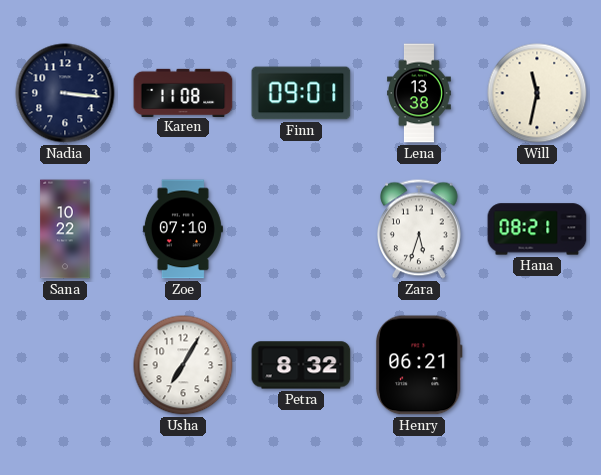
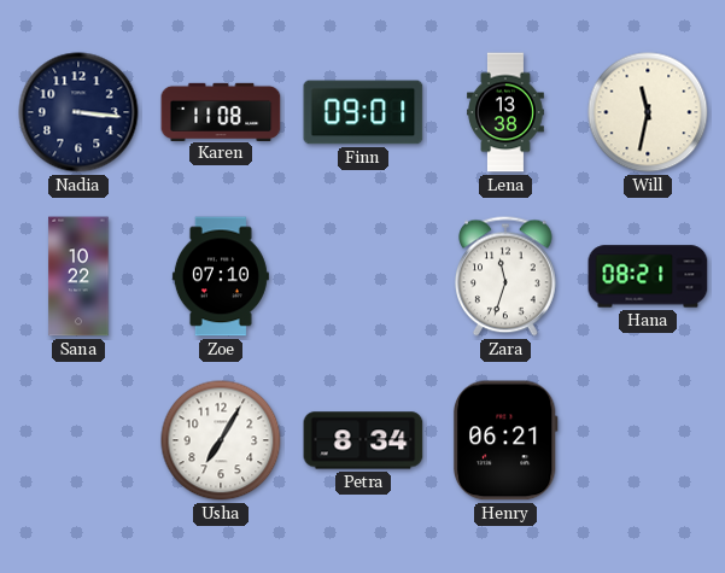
Zara: 5:33 -> 11:33 (507, 276)
Petra: 8:32 -> 8:34 (363, 440)
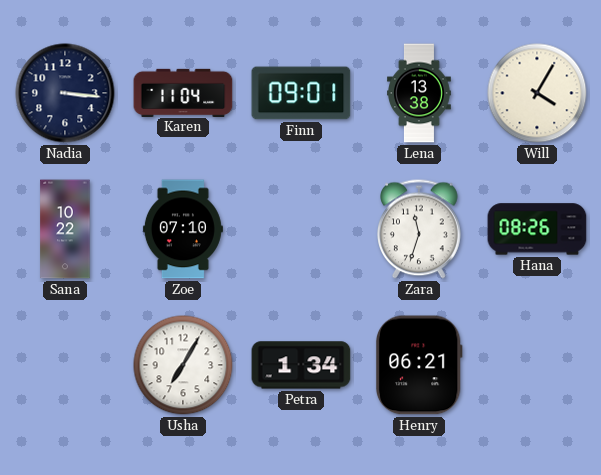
Karen: 11:08 -> 11:04 (183, 92)
Will: 11:32 -> 4:05 (537, 93)
Hana: 08:21 -> 08:26 (537, 229)
Petra: 8:34 -> 1:34 (301, 365)
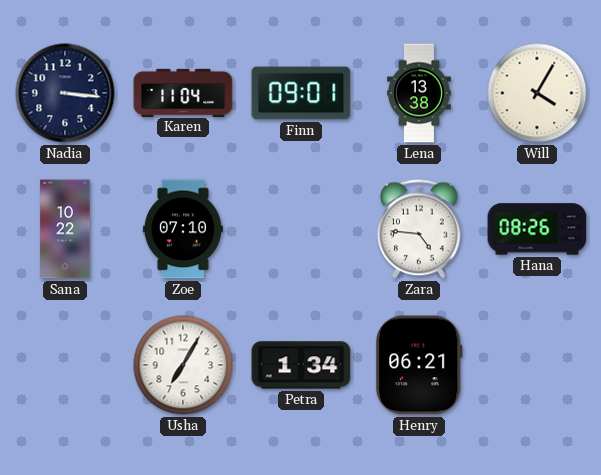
Zara: 11:33 -> 4:46 (420, 229)
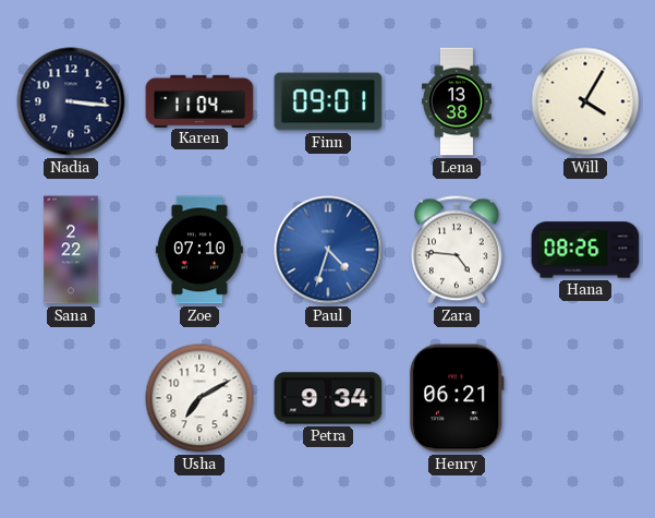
Sana: 10:22 -> 2:22 (71, 250)
Paul: none -> 4:33 (328, 250)
Usha: 7:05 -> 7:10 (199, 398)
Petra: 1:34 -> 9:34 (328, 398)
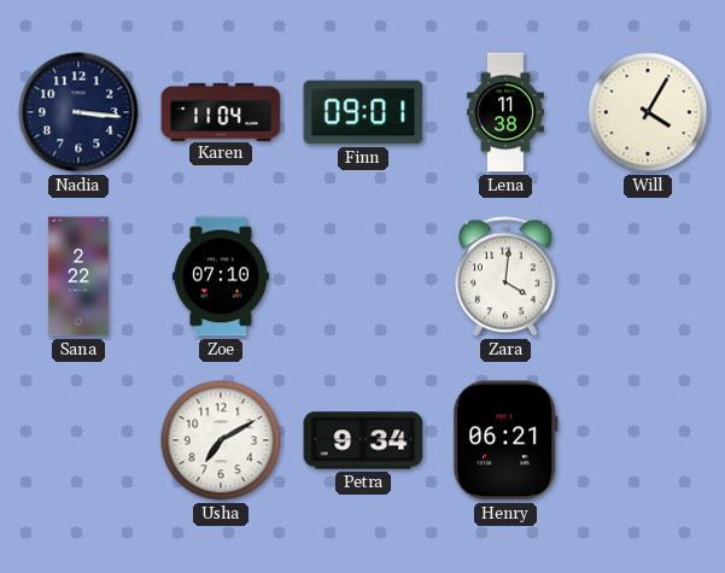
Lena: 13:38 -> 11:38 (507, 112)
Paul: 4:33 -> none (328, 250)
Zara: 4:46 -> 4:01 (507, 276)
Hana: 08:26 -> none (585, 250)
